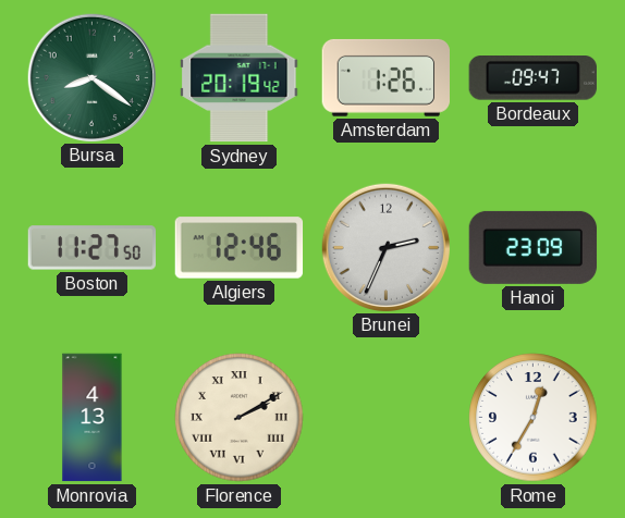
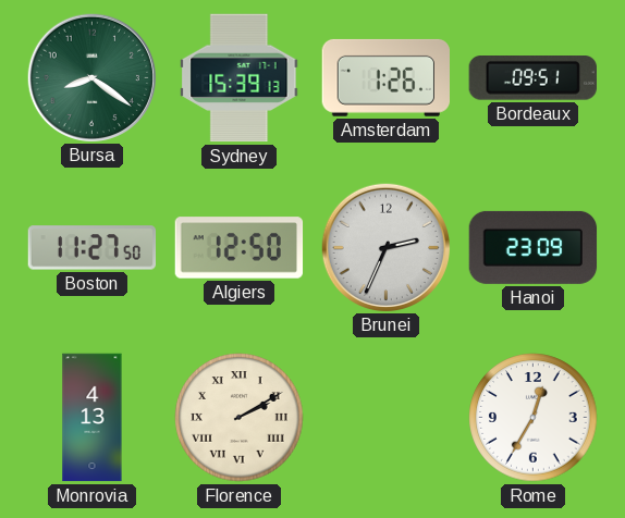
Sydney: 20:19 -> 15:39 (240, 78)
Bordeaux: 09:47 -> 09:51 (532, 78)
Algiers: 12:46 -> 12:50 (240, 248)
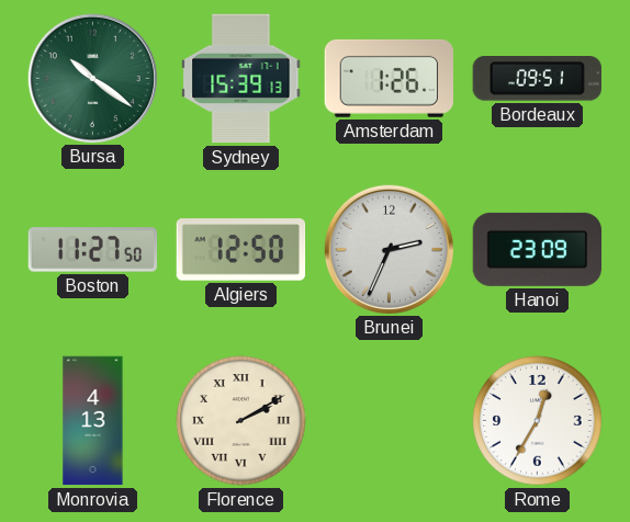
Bursa: 8:21 -> 10:21 (92, 78)
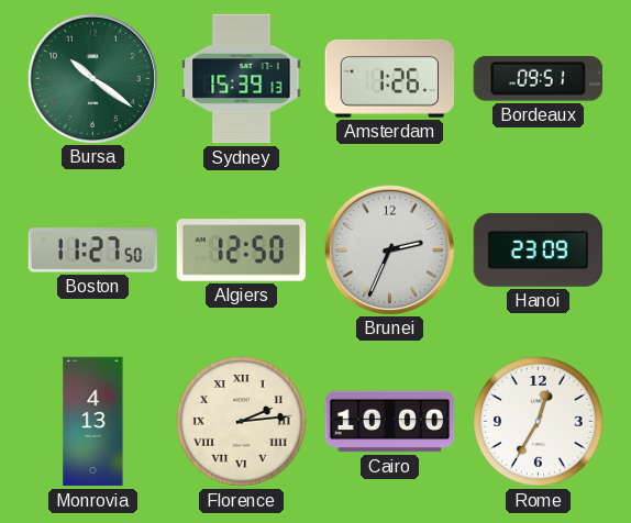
Florence: 2:10 -> 2:14 (242, 422)
Cairo: none -> 10:00 (390, 422)
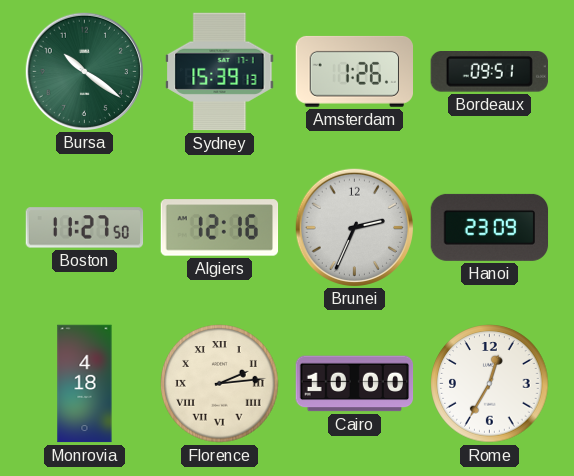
Algiers: 12:50 -> 12:16 (220, 228)
Monrovia: 4:13 -> 4:18 (85, 384)
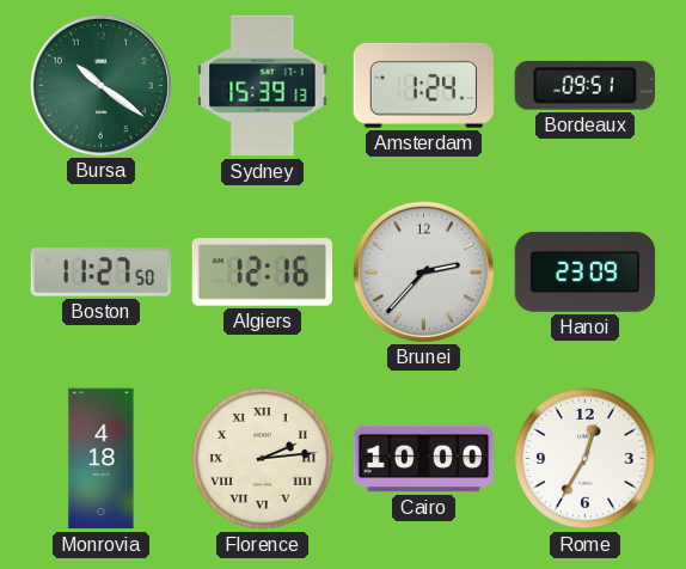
Amsterdam: 1:26 -> 1:24 (423, 85)
Brunei: 2:34 -> 2:37 (423, 271)
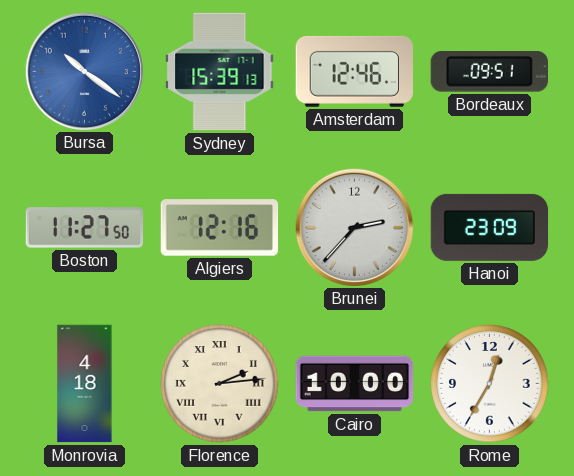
Bursa dial: green -> blue (84, 71)
Amsterdam: 1:24 -> 12:46 (354, 71)
